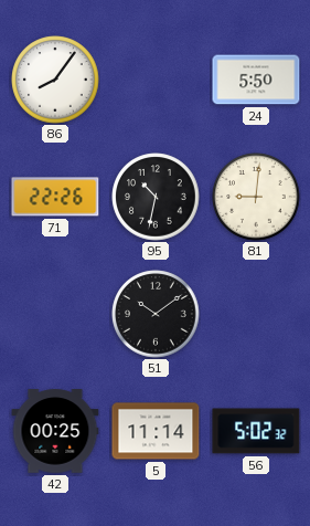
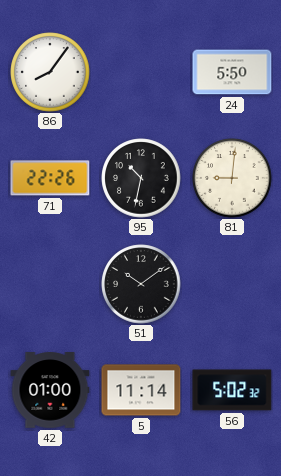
42: 00:25 -> 01:00 (50, 390)
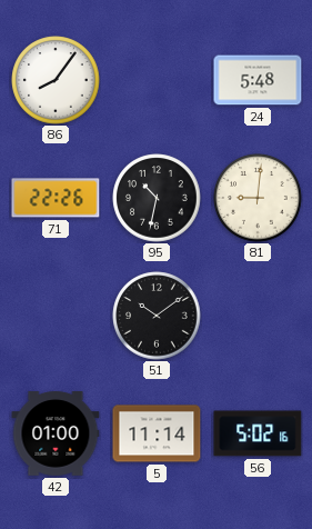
24: 5:50 -> 5:48 (258, 80)
56: 5:02:32 -> 5:02:16 (258, 433)
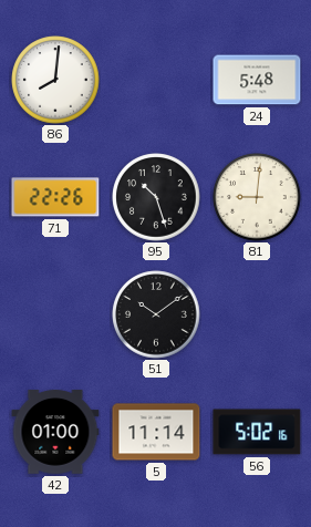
86: 8:06 -> 8:01 (55, 80)
95: 10:32 -> 10:27 (156, 197)
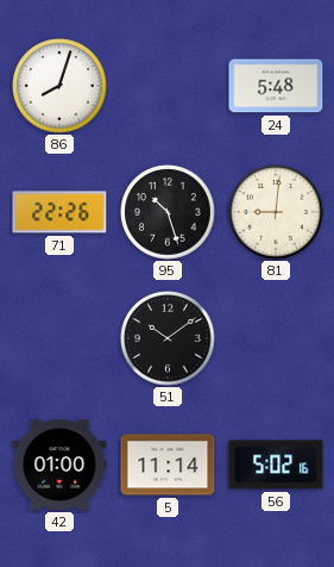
86: 8:01 -> 8:03 (59, 86)
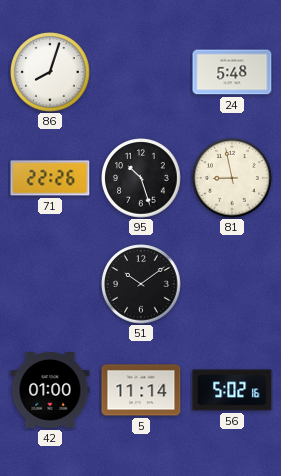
81: 9:01 -> 8:58 (232, 178)
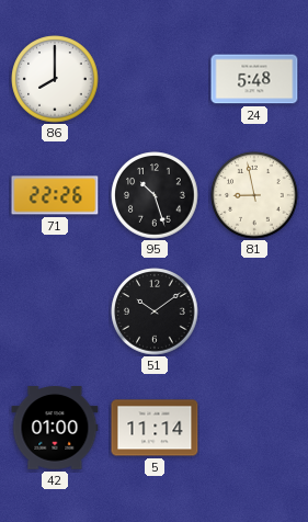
86: 8:03 -> 8:00 (55, 79)
56: 5:02 -> none (232, 390)
